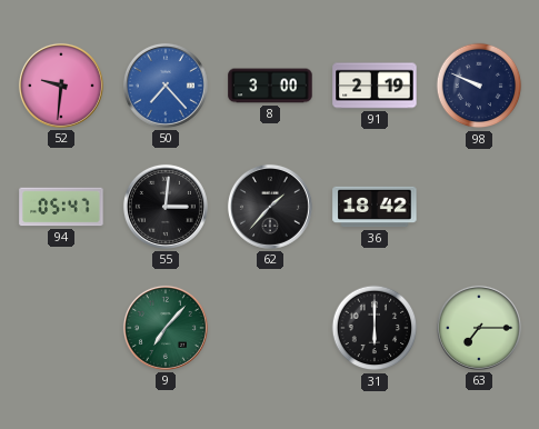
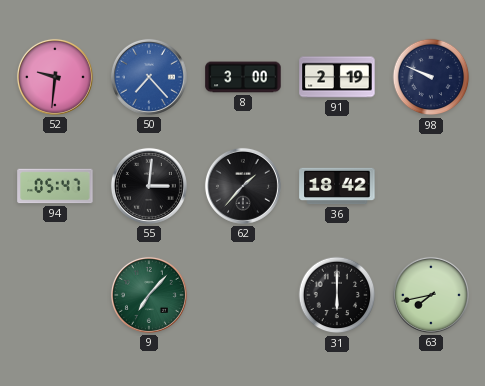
63: 7:15 -> 7:43 (431, 295)
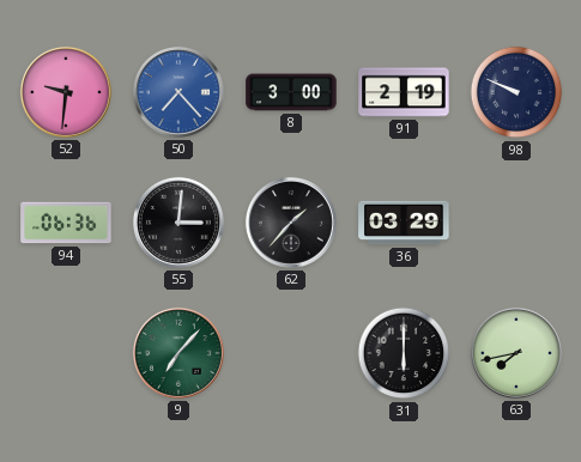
94: 05:47 -> 06:36 (66, 223)
36: 18:42 -> 03:29 (404, 223)
